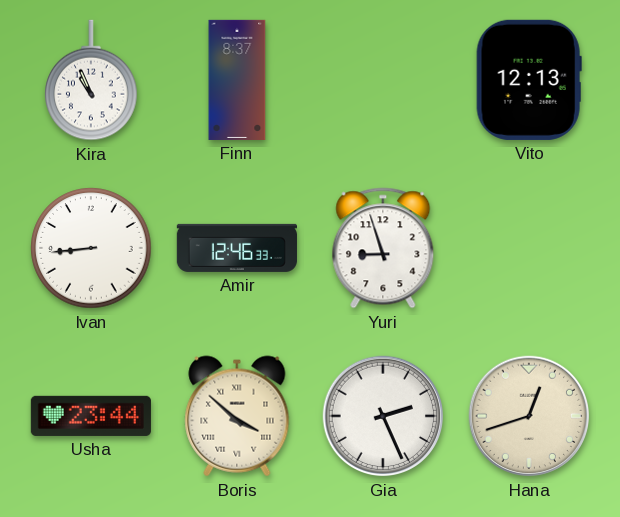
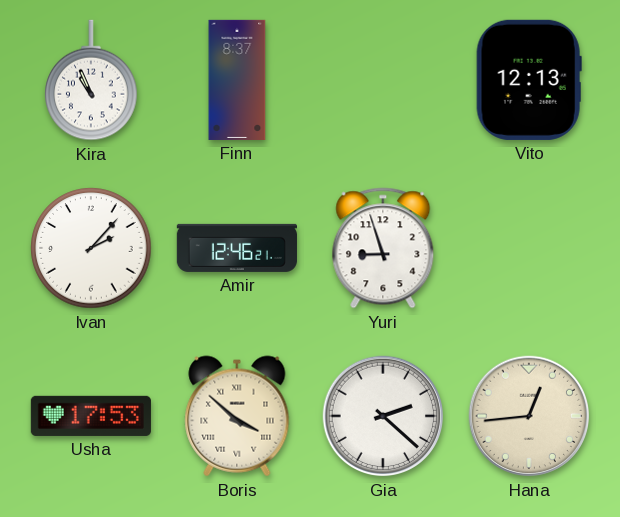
Ivan: 8:44 -> 2:07 (91, 248)
Amir: 12:46:33 -> 12:46:21 (237, 248)
Usha: 23:44 -> 17:53 (91, 416)
Gia: 2:26 -> 2:22 (383, 416)
Hana: 12:42 -> 12:44 (529, 416)
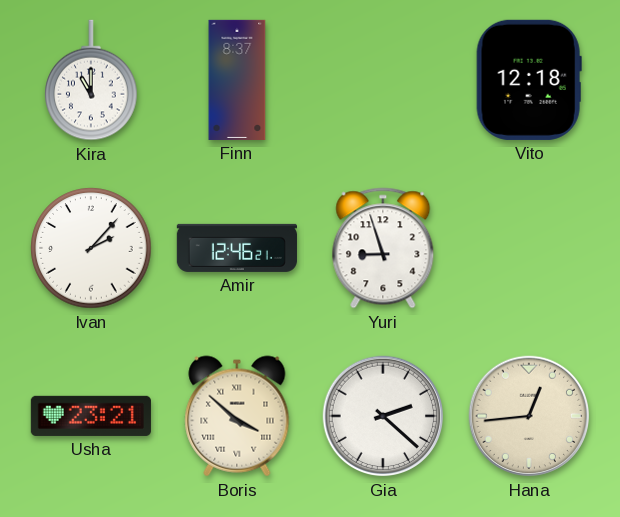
Kira: 10:56 -> 11:00 (91, 80)
Vito: 12:13 -> 12:18 (529, 80)
Usha: 17:53 -> 23:21 (91, 416)
